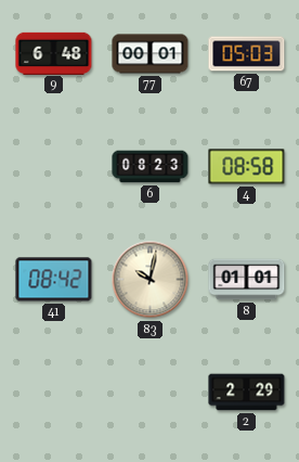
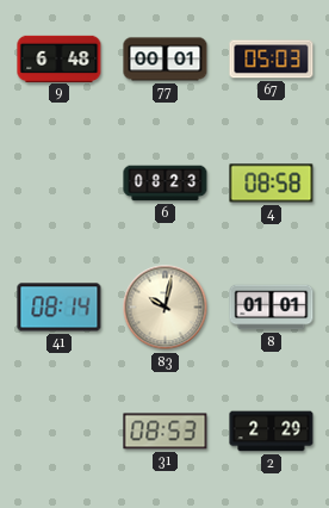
41: 08:42 -> 08:14 (60, 308)
31: none -> 08:53 (166, 432)
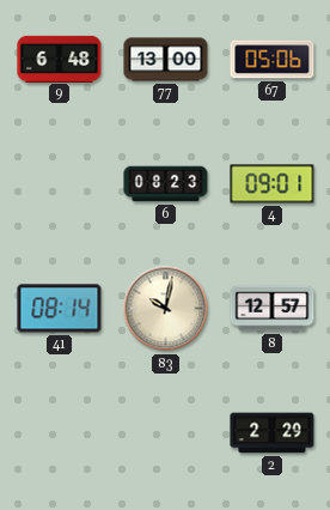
77: 00:01 -> 13:00 (166, 60)
67: 05:03 -> 05:06 (273, 60)
4: 08:58 -> 09:01 (273, 184)
8: 01:01 -> 12:57 (273, 309)
31: 08:53 -> none (166, 432)
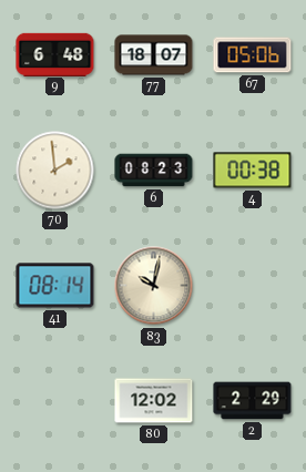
77: 13:00 -> 18:07 (154, 55)
70: none -> 1:59 (55, 171)
4: 09:01 -> 00:38 (253, 171)
8: 12:57 -> none (273, 309)
80: none -> 12:02 (154, 401)
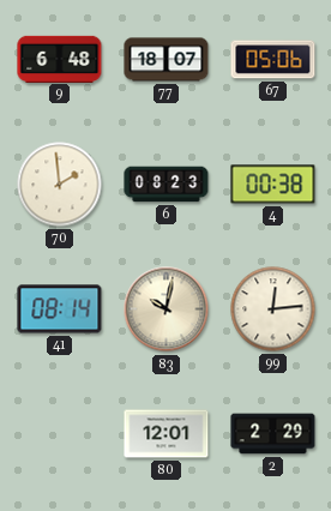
99: none -> 12:14 (273, 309)
80: 12:02 -> 12:01 (167, 434)
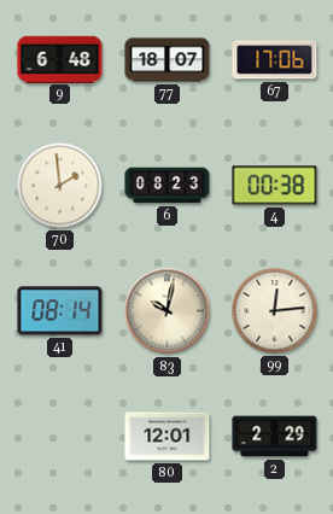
67: 05:06 -> 17:06 (275, 60)
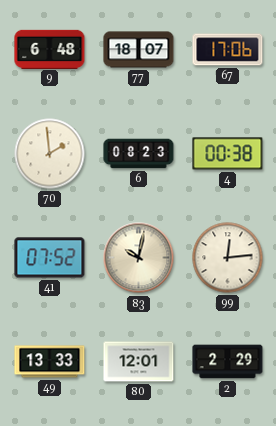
41: 08:14 -> 07:52 (50, 258)
49: none -> 13:33 (50, 362)
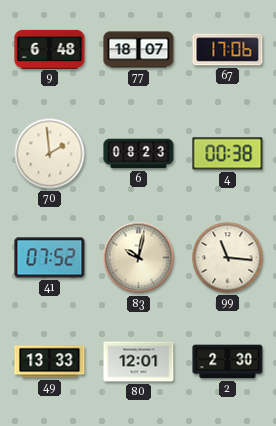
99: 12:14 -> 11:16 (228, 258)
2: 2:29 -> 2:30 (228, 362)
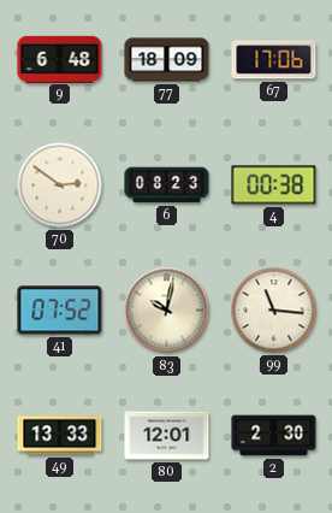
77: 18:07 -> 18:09 (167, 60)
70: 1:59 -> 2:51 (60, 185)
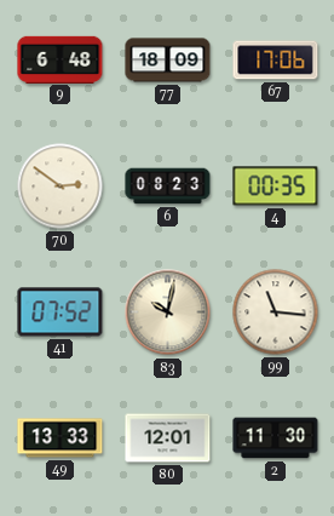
4: 00:38 -> 00:35 (276, 187)
2: 2:30 -> 11:30 (276, 438)
